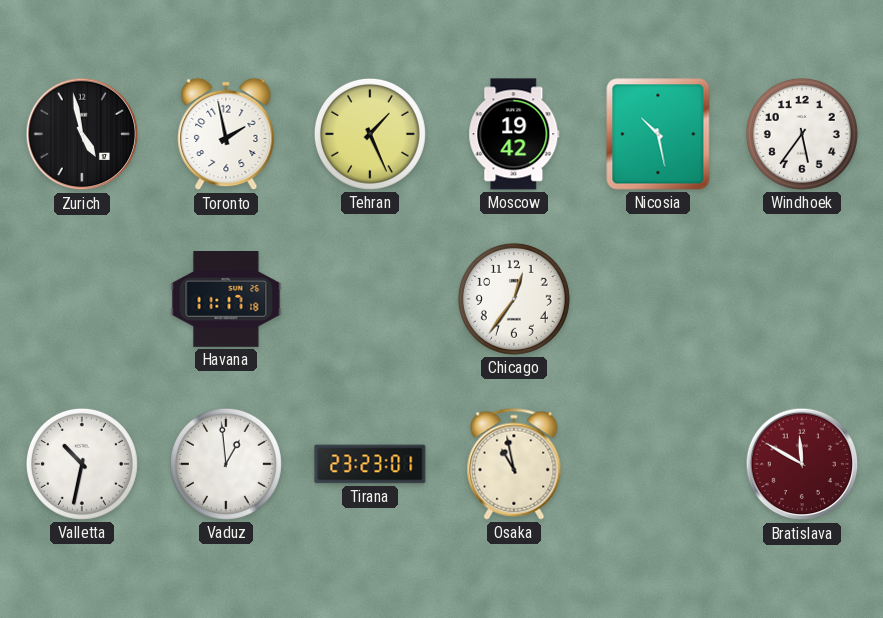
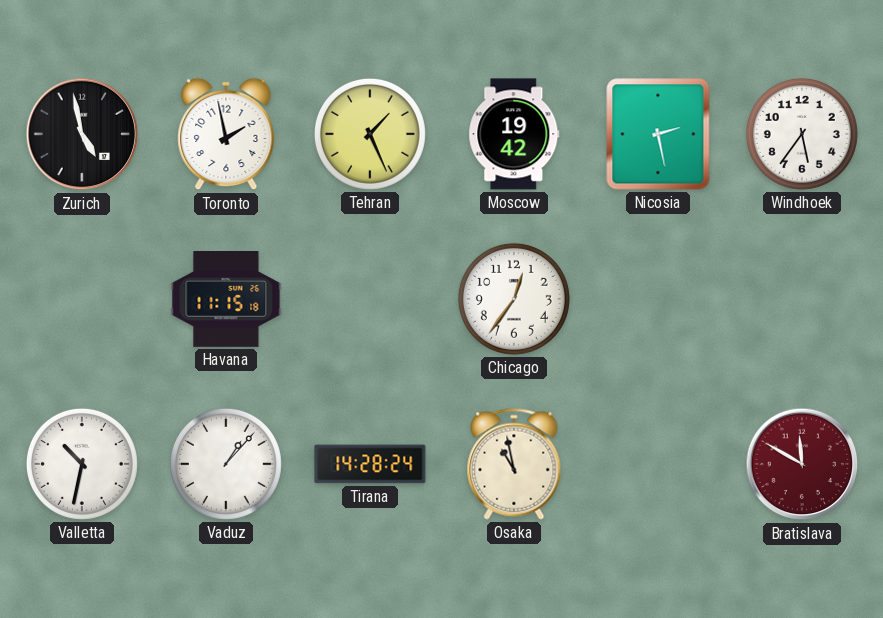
Nicosia: 10:28 -> 2:28 (658, 134)
Havana: 11:17 -> 11:15 (226, 300)
Vaduz: 12:59 -> 1:07 (226, 464)
Tirana: 23:23 -> 14:28 (370, 464)
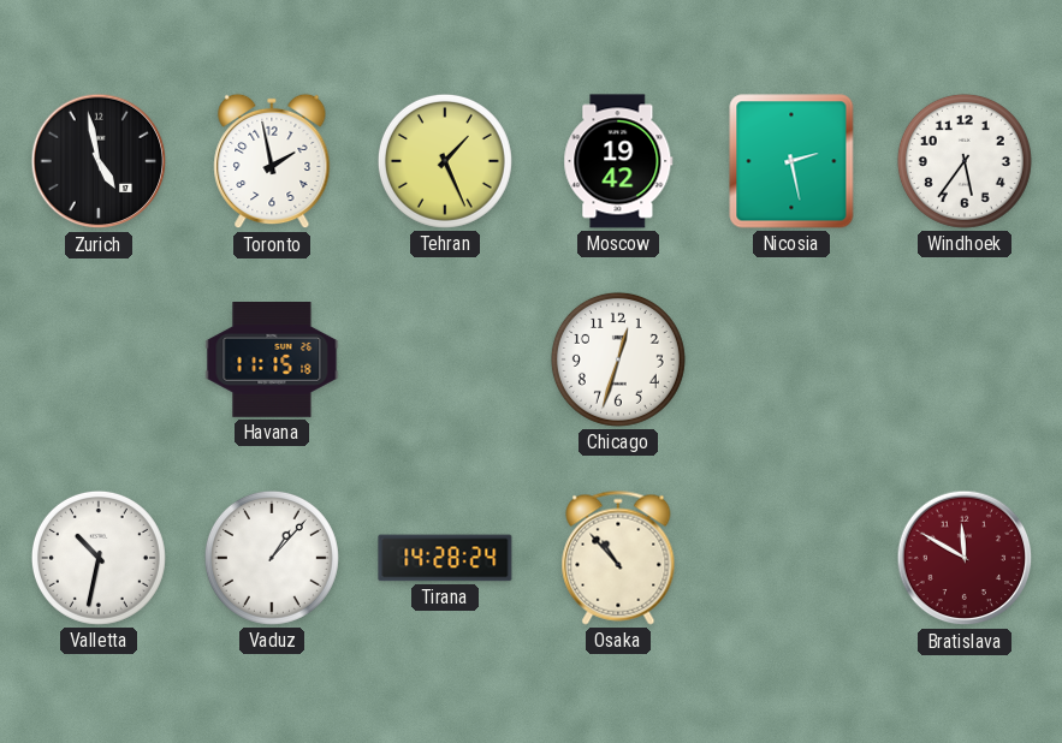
Chicago: 12:36 -> 12:33 (618, 359)
Osaka: 10:58 -> 10:53 (618, 558)
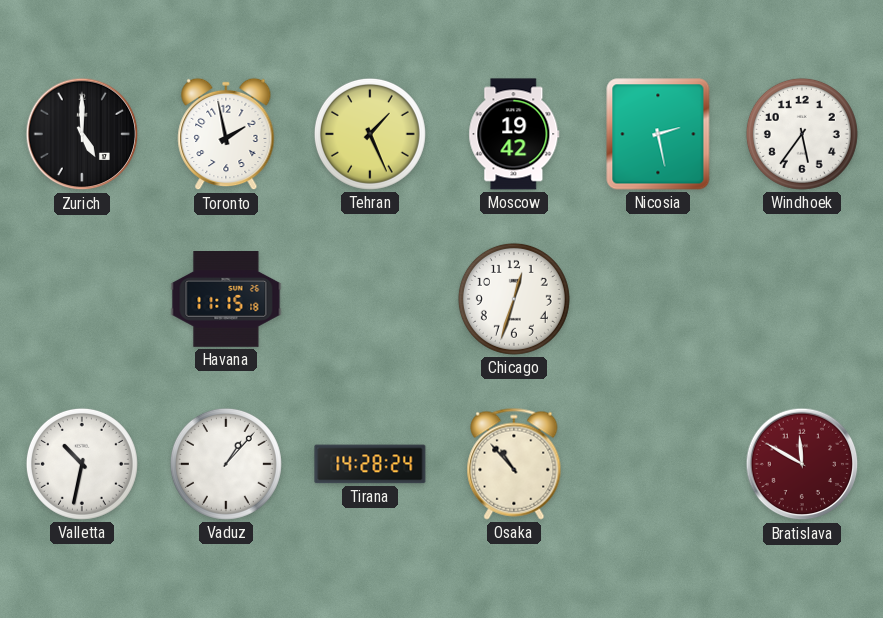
Zurich: 4:58 -> 5:00 (82, 134)
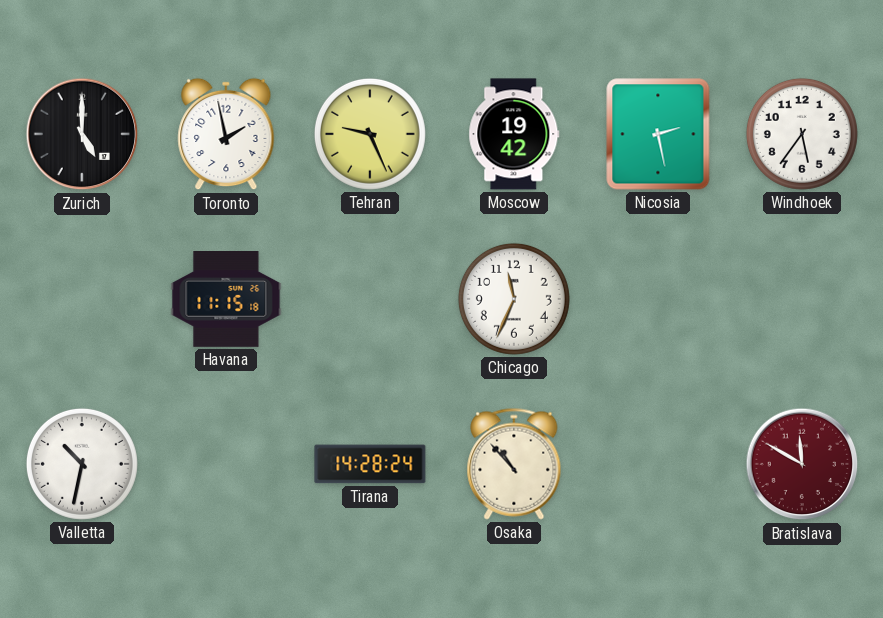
Tehran: 1:26 -> 9:26 (370, 134)
Chicago: 12:33 -> 11:34 (514, 299)
Vaduz: 1:07 -> none (226, 464)
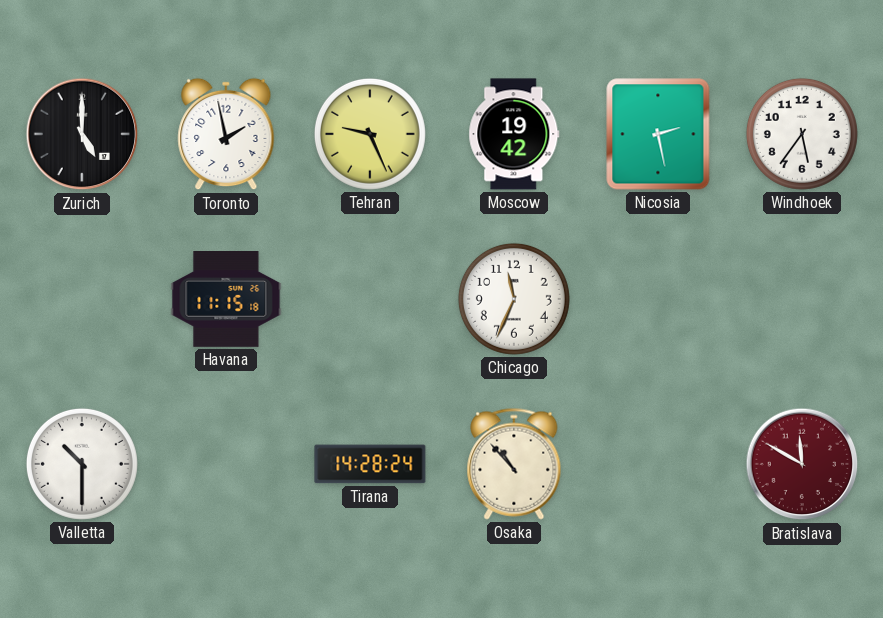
Valletta: 10:32 -> 10:30 (82, 464)
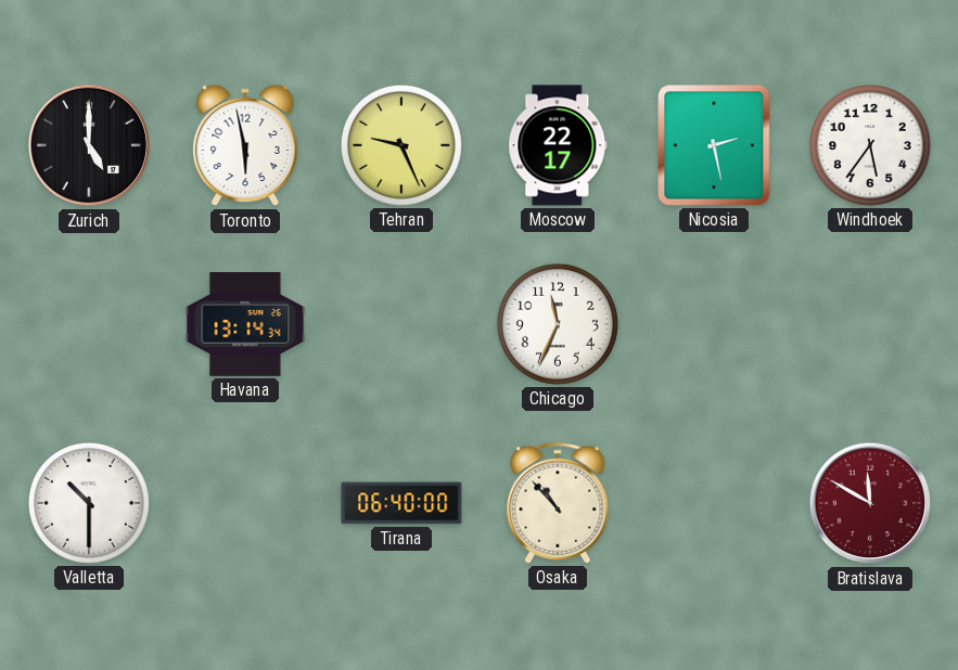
Toronto: 1:58 -> 5:58 (245, 145)
Moscow: 19:42 -> 22:17 (558, 145)
Havana: 11:15 -> 13:14 (245, 325)
Tirana: 14:28 -> 06:40 (401, 503)
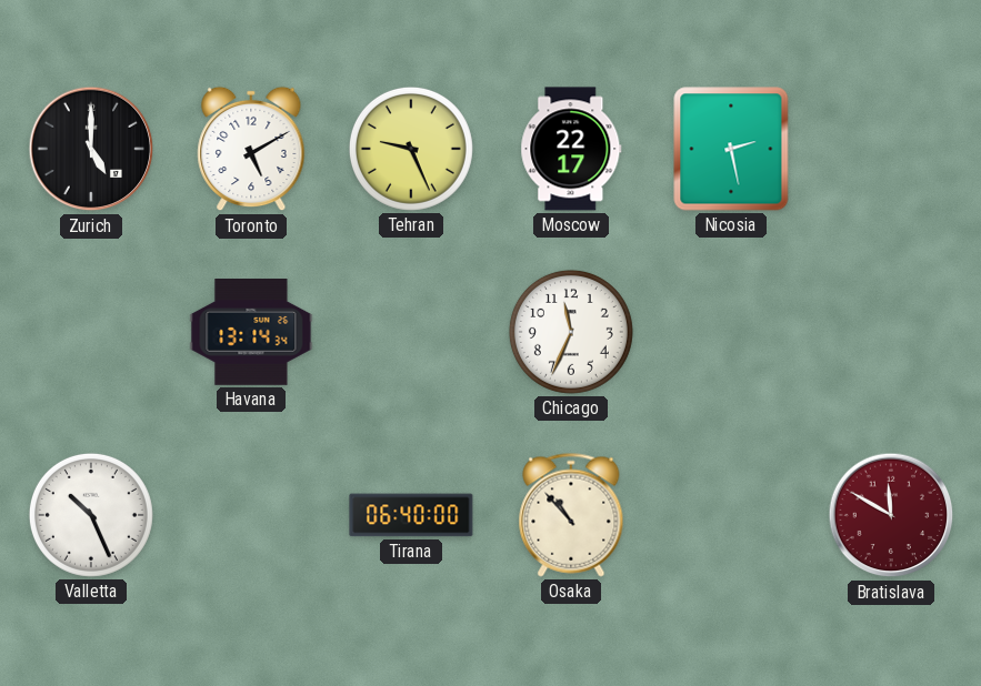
Toronto: 5:58 -> 5:10 (251, 149)
Windhoek: 5:36 -> none (870, 145)
Valletta: 10:30 -> 10:26 (91, 515)
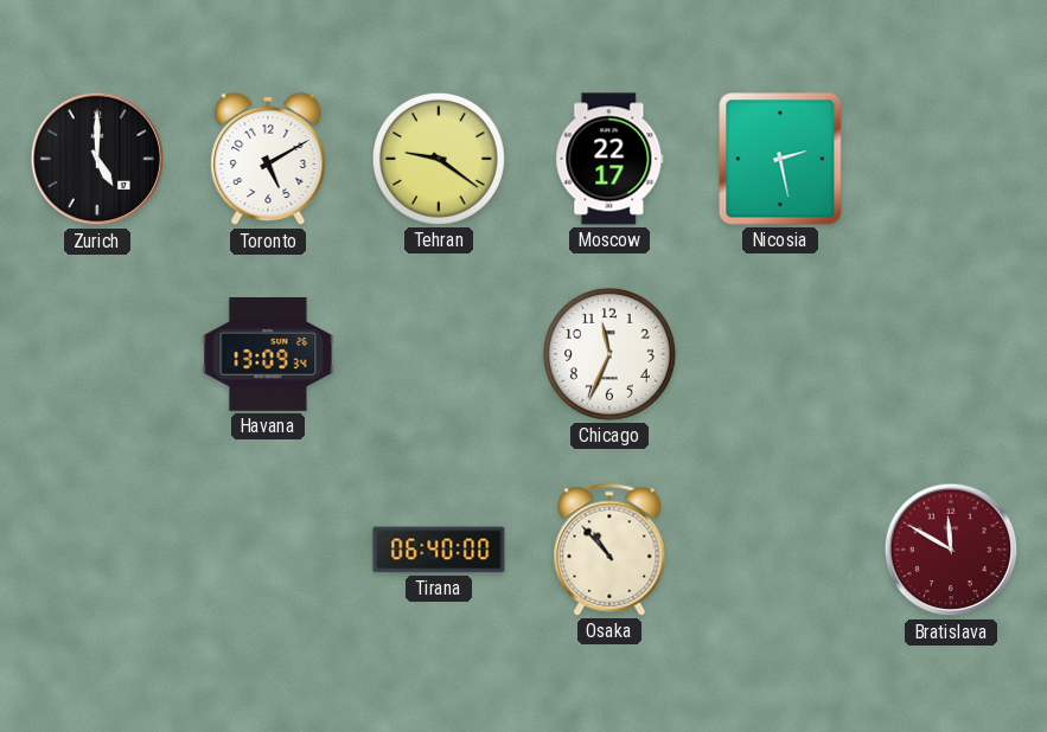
Tehran: 9:26 -> 9:21 (439, 159)
Havana: 13:14 -> 13:09 (268, 355)
Valletta: 10:26 -> none (91, 515)
